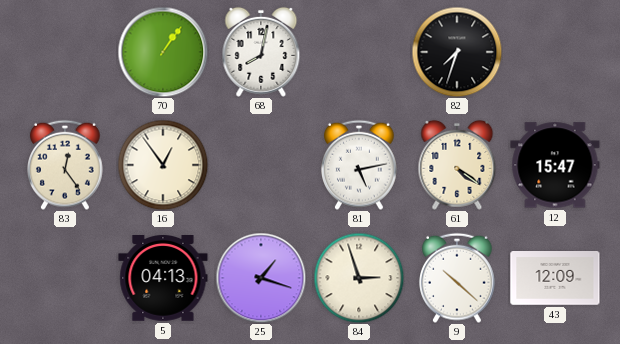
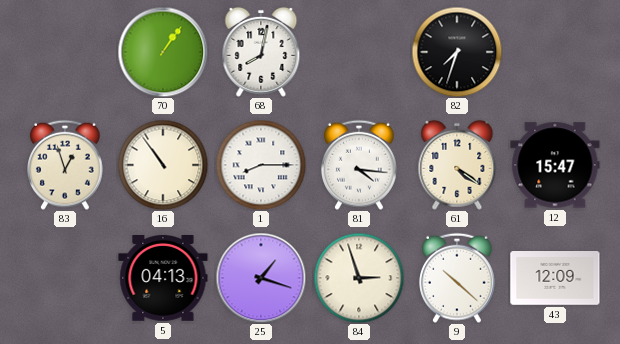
83: 12:24 -> 12:57 (66, 165)
16: 12:54 -> 10:54 (163, 165)
1: none -> 8:15 (261, 165)
81: 5:13 -> 4:16 (360, 165)
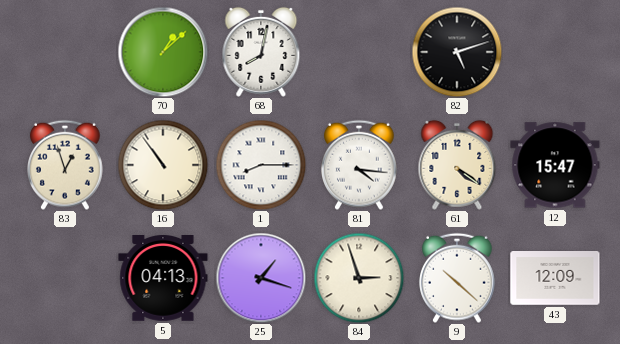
70: 1:06 -> 1:08 (163, 52)
82: 7:33 -> 5:12 (457, 52)
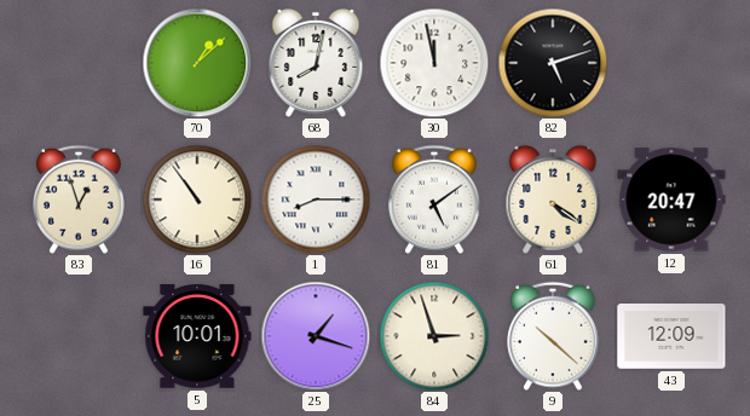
30: none -> 11:58 (434, 63)
81: 4:16 -> 5:09 (435, 200)
12: 15:47 -> 20:47 (671, 200)
5: 04:13 -> 10:01 (197, 337)
